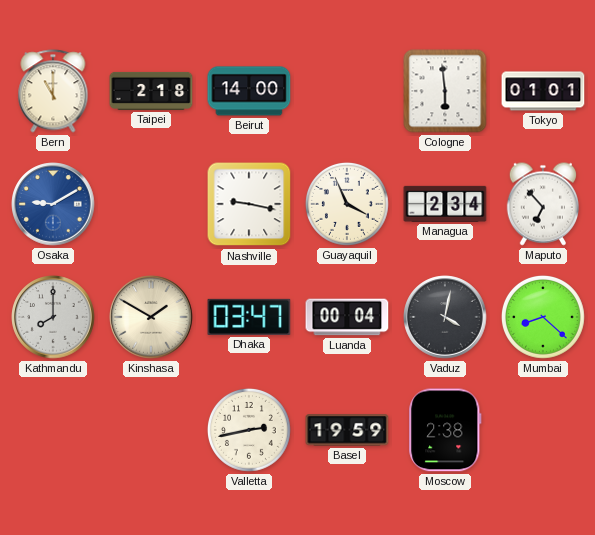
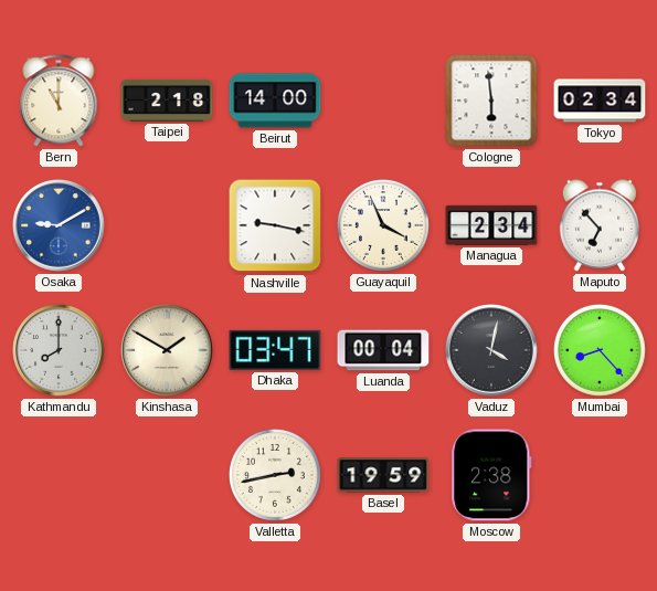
Tokyo: 01:01 -> 02:34 (600, 101)
Mumbai: 8:22 -> 8:23 (600, 350)
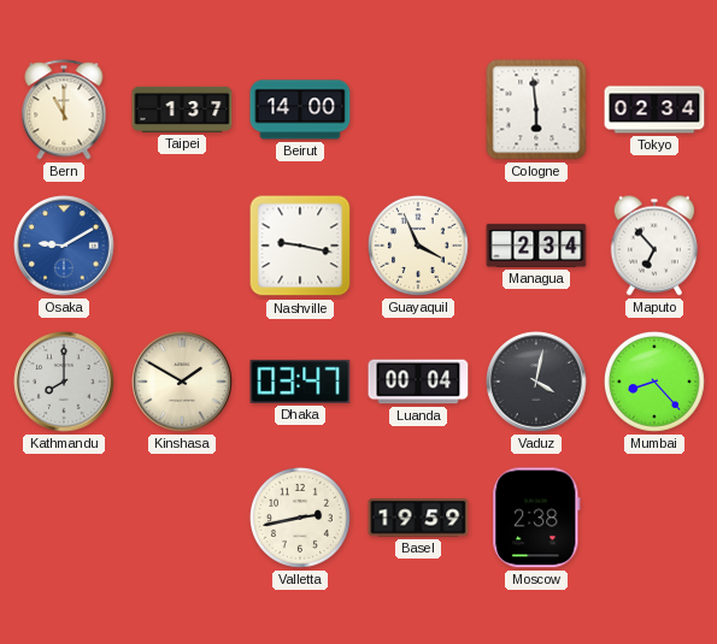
Taipei: 2:18 -> 1:37 (182, 110)
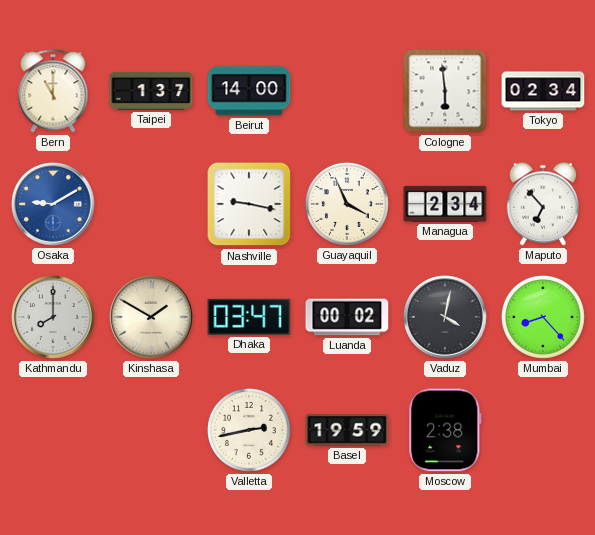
Luanda: 00:04 -> 00:02 (347, 317)
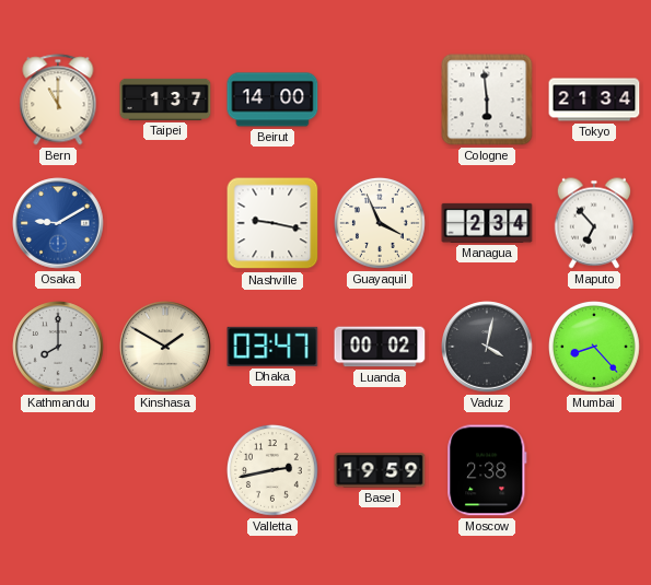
Tokyo: 02:34 -> 21:34 (594, 100)
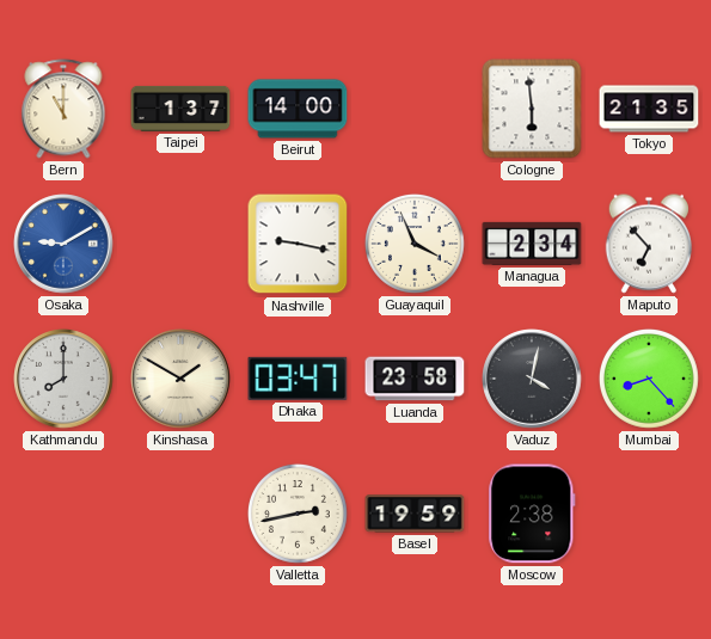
Tokyo: 21:34 -> 21:35 (649, 109)
Luanda: 00:02 -> 23:58 (415, 379)
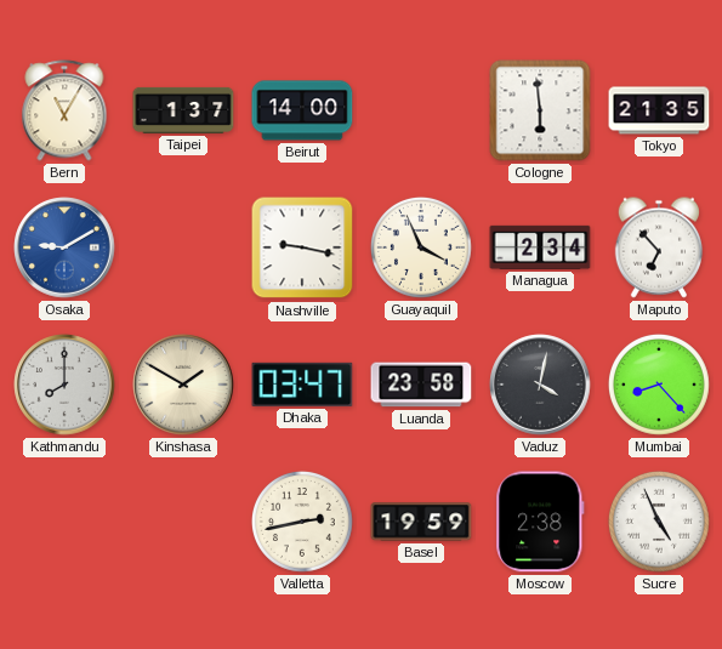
Bern: 11:00 -> 11:05 (64, 110)
Sucre: none -> 4:56 (659, 522)
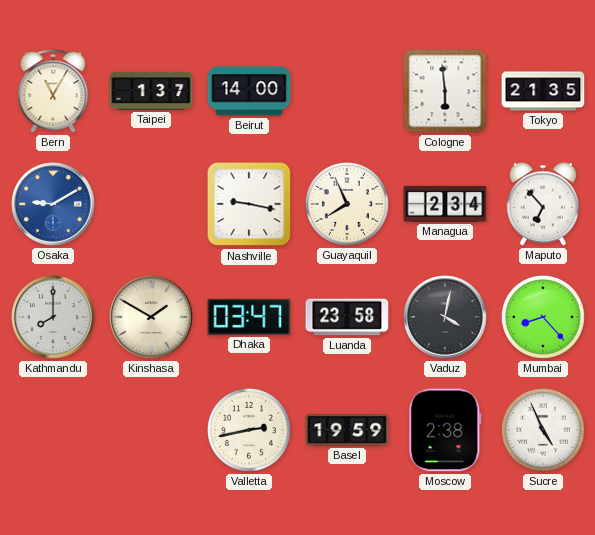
Guayaquil: 3:56 -> 7:56 (347, 204)
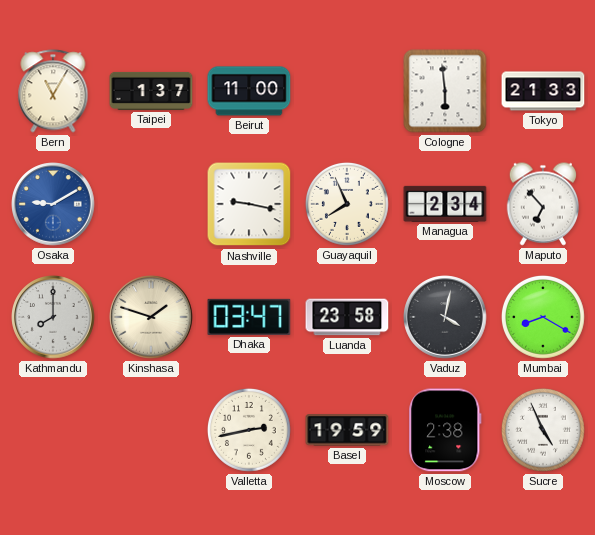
Beirut: 14:00 -> 11:00 (249, 91)
Tokyo: 21:35 -> 21:33 (543, 91)
Kinshasa: 1:50 -> 1:48 (151, 317)
Mumbai: 8:23 -> 8:20 (543, 317)
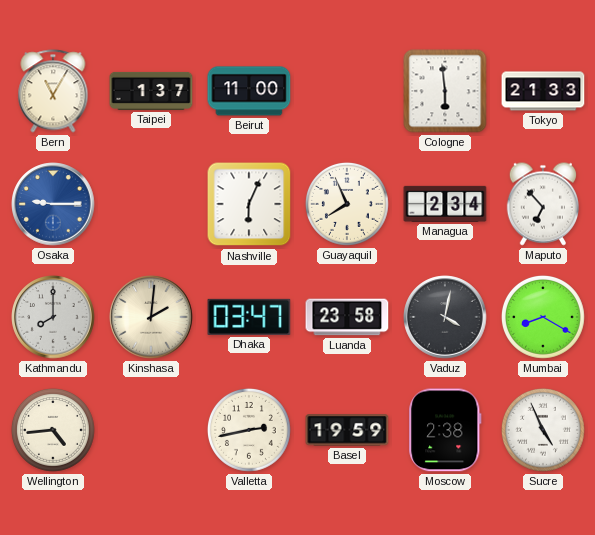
Osaka: 9:10 -> 9:15 (53, 204)
Nashville: 9:17 -> 6:04 (249, 204)
Kinshasa: 1:48 -> 2:01 (151, 317)
Wellington: none -> 4:44 (53, 430)
